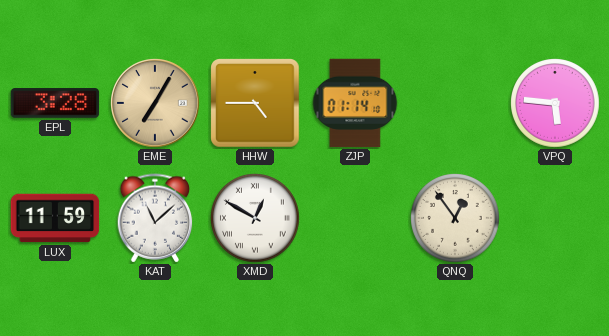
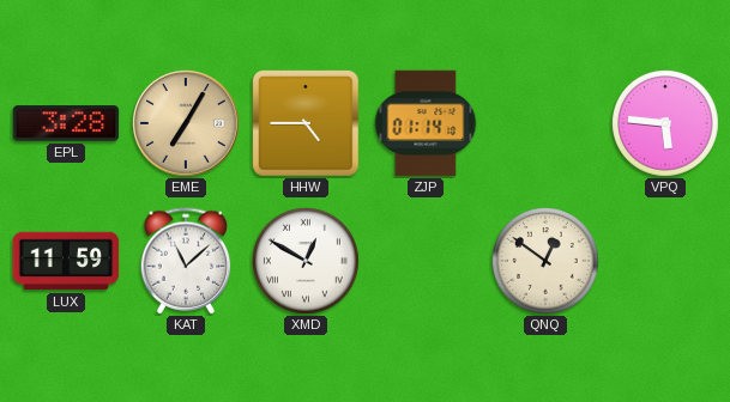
QNQ: 12:54 -> 12:51 (547, 262)
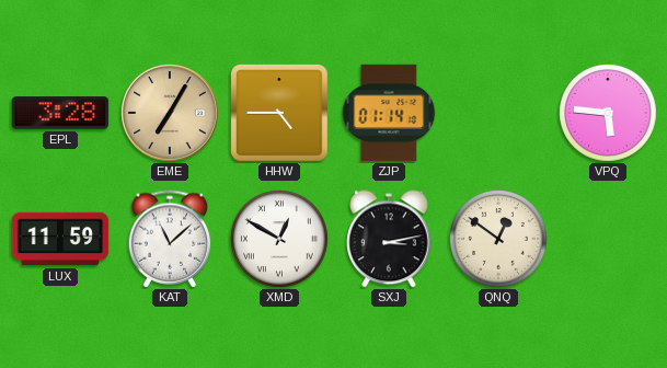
SXJ: none -> 3:13 (390, 239)
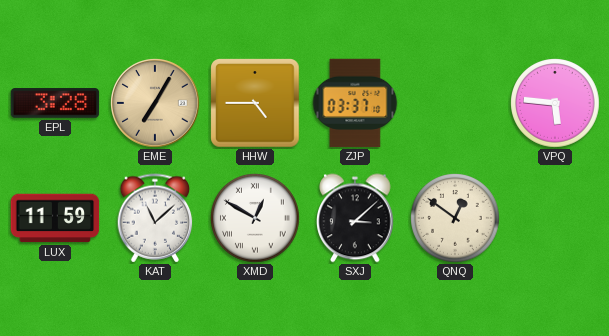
ZJP: 01:14 -> 03:37 (355, 103)
SXJ: 3:13 -> 3:08 (356, 218)
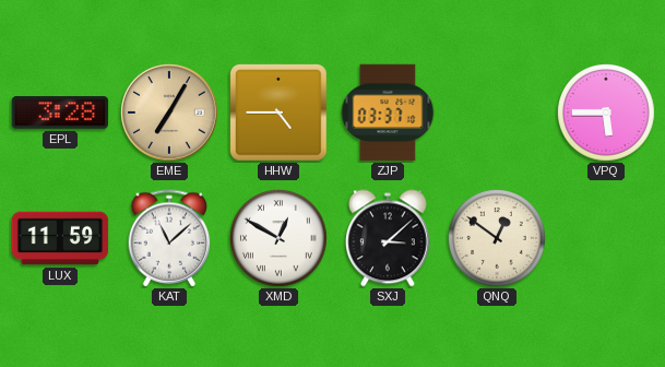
VPQ: 5:46 -> 5:45 (607, 114)
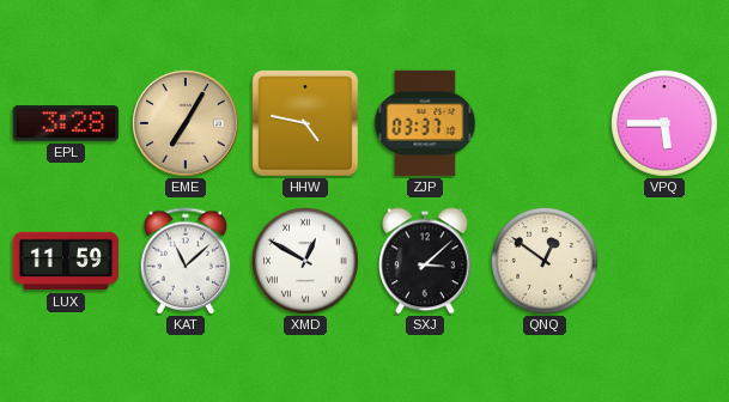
HHW: 4:45 -> 4:47 (305, 123)
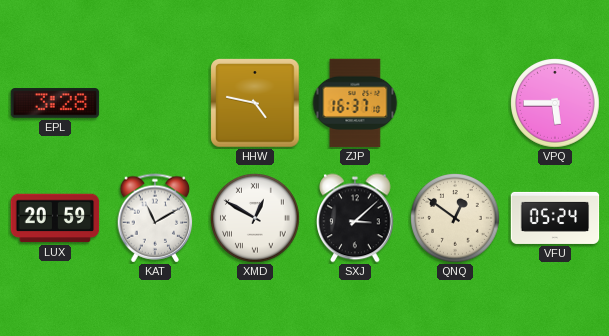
EME: 7:05 -> none (187, 124)
ZJP: 03:37 -> 16:37 (355, 103)
LUX: 11:59 -> 20:59 (55, 218)
KAT: 11:08 -> 11:10 (155, 218)
VFU: none -> 05:24 (555, 218)
